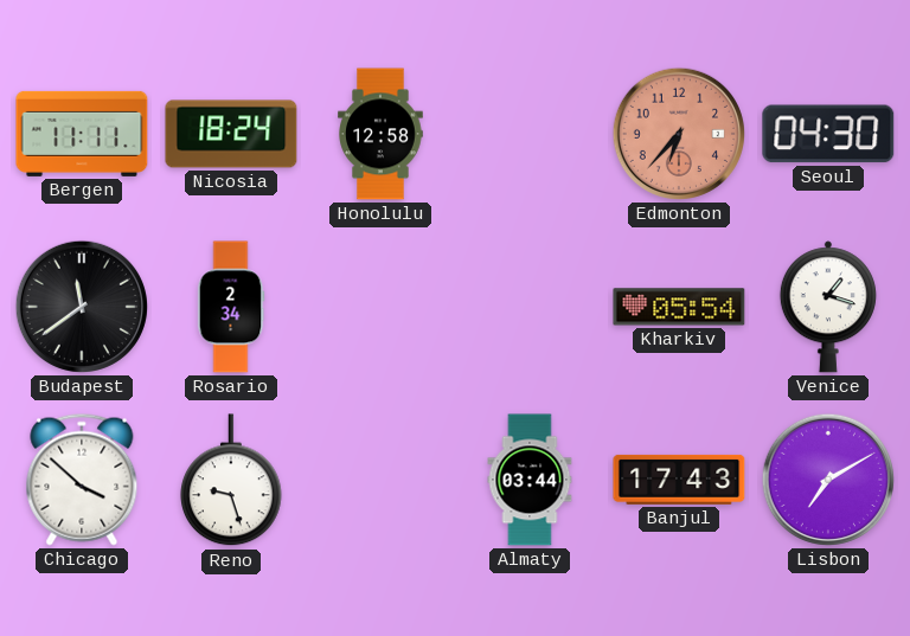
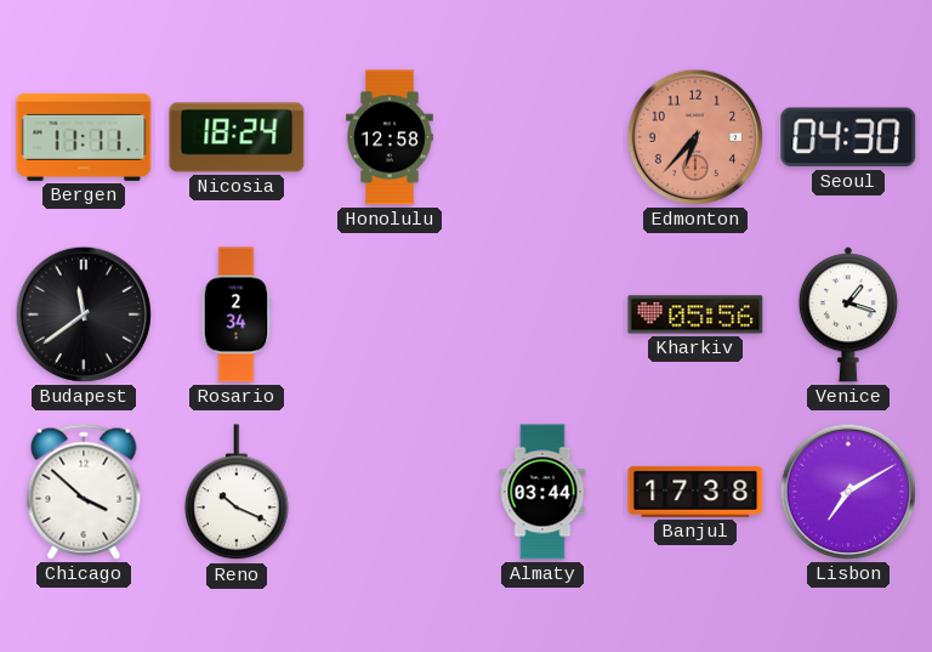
Kharkiv: 05:54 -> 05:56 (695, 314)
Reno: 9:27 -> 10:19 (238, 493)
Banjul: 17:43 -> 17:38 (695, 492)
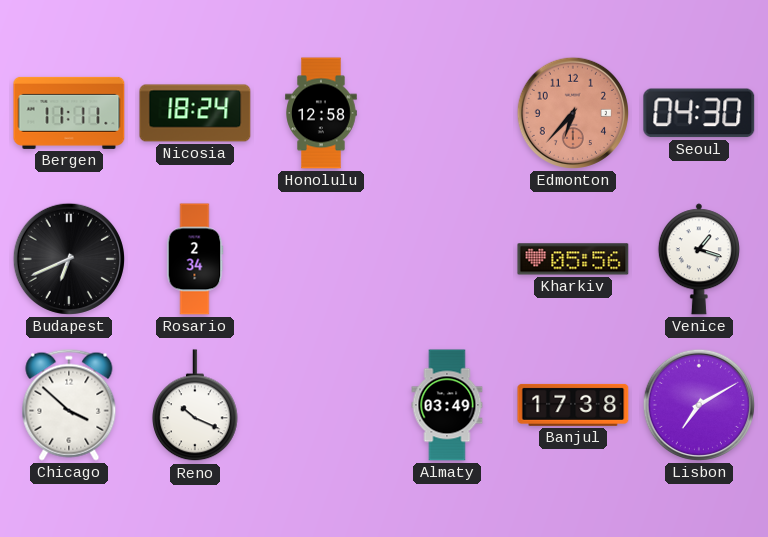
Budapest: 11:39 -> 6:41 (69, 259)
Almaty: 03:44 -> 03:49 (447, 405)
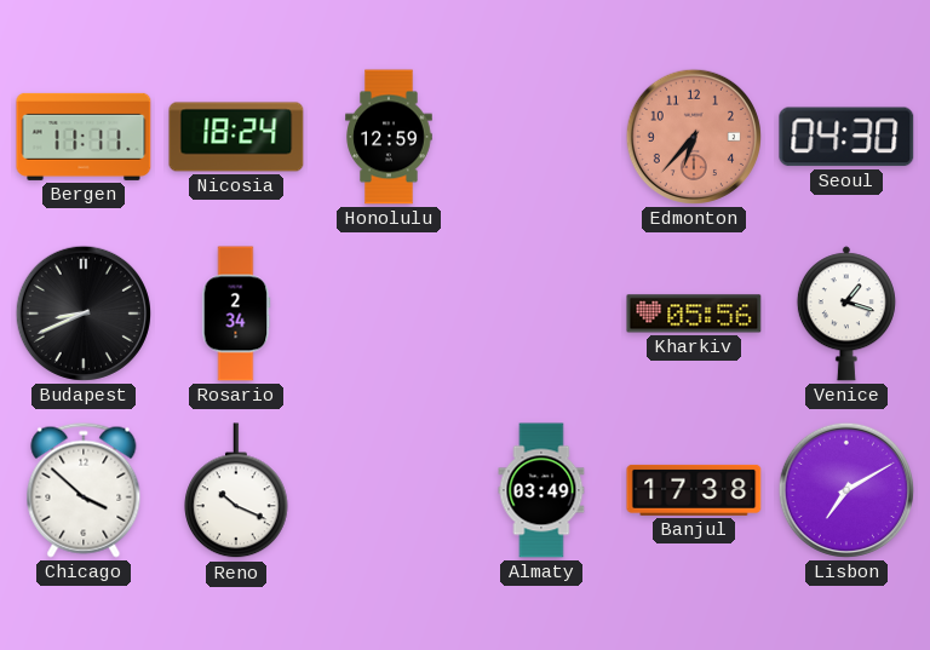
Honolulu: 12:58 -> 12:59 (389, 137)
Budapest: 6:41 -> 8:41 (84, 314)
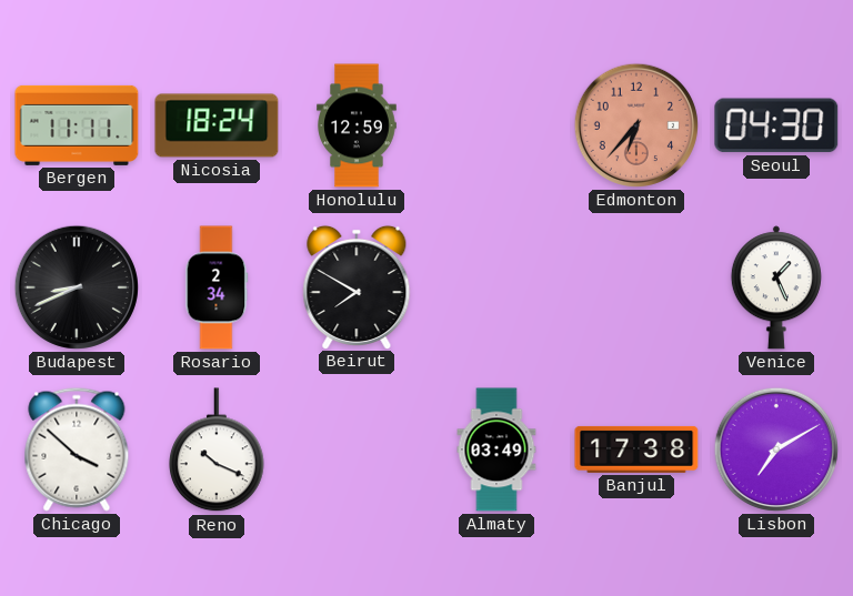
Beirut: none -> 7:50 (357, 286)
Kharkiv: 05:56 -> none (694, 314)
Venice: 1:18 -> 1:26 (776, 287)
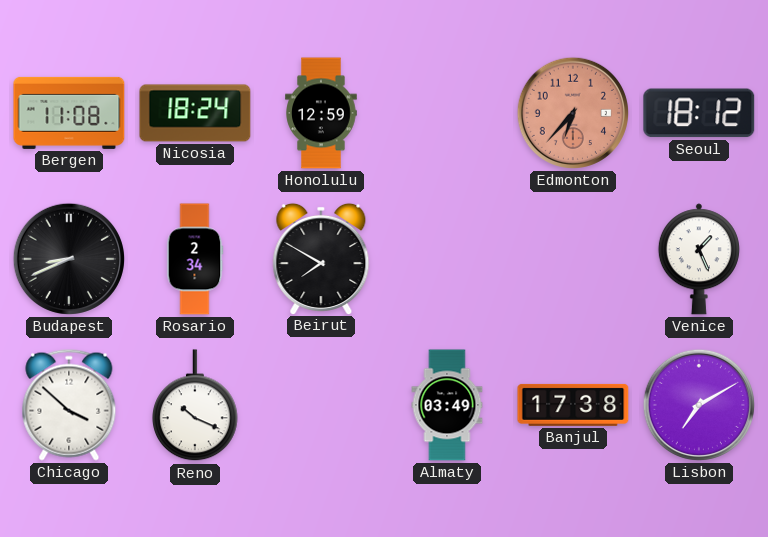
Bergen: 11:11 -> 11:08 (69, 113)
Seoul: 04:30 -> 18:12 (699, 113)
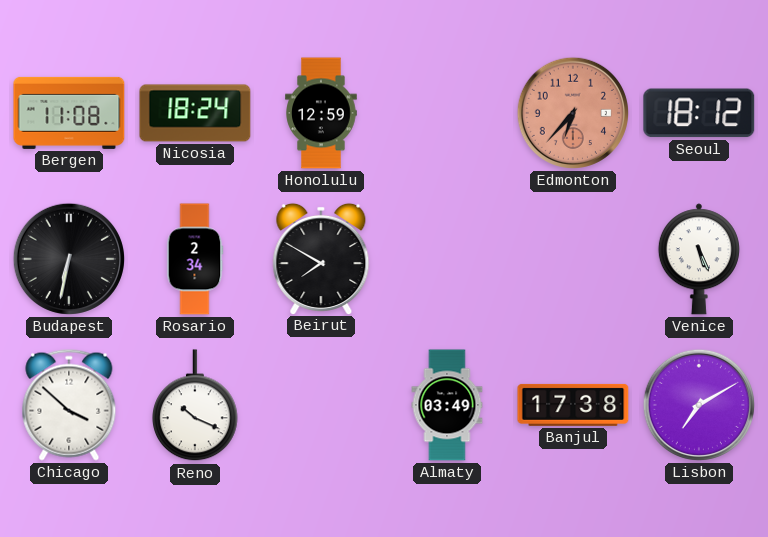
Budapest: 8:41 -> 6:32 (69, 259)
Venice: 1:26 -> 5:26 (699, 259)
